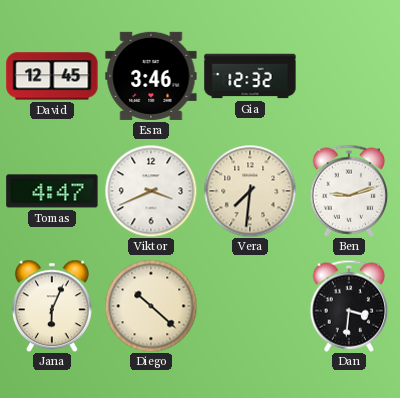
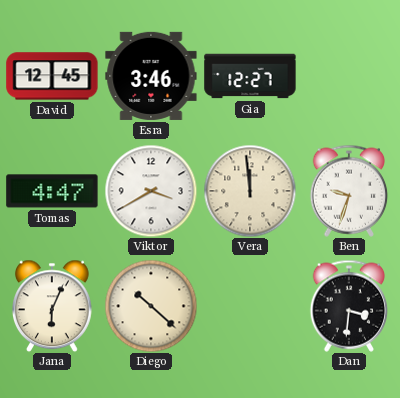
Gia: 12:32 -> 12:27 (250, 76)
Viktor: 3:41 -> 3:40 (151, 191)
Vera: 7:31 -> 11:59 (250, 191)
Ben: 9:12 -> 9:33 (349, 191)
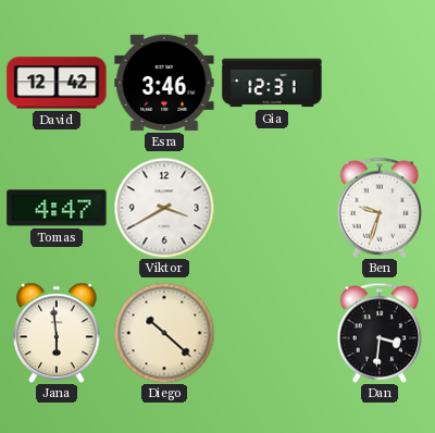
David: 12:45 -> 12:42 (57, 83)
Gia: 12:27 -> 12:31 (272, 83)
Vera: 11:59 -> none (250, 191)
Jana: 6:04 -> 5:59 (58, 333)
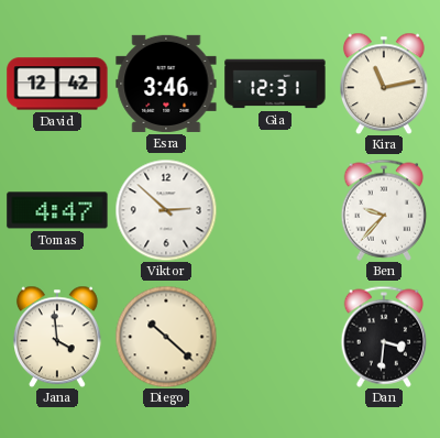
Kira: none -> 11:13 (385, 84)
Viktor: 3:40 -> 2:52 (166, 210)
Ben: 9:33 -> 9:37 (384, 210)
Jana: 5:59 -> 3:59 (58, 337)
